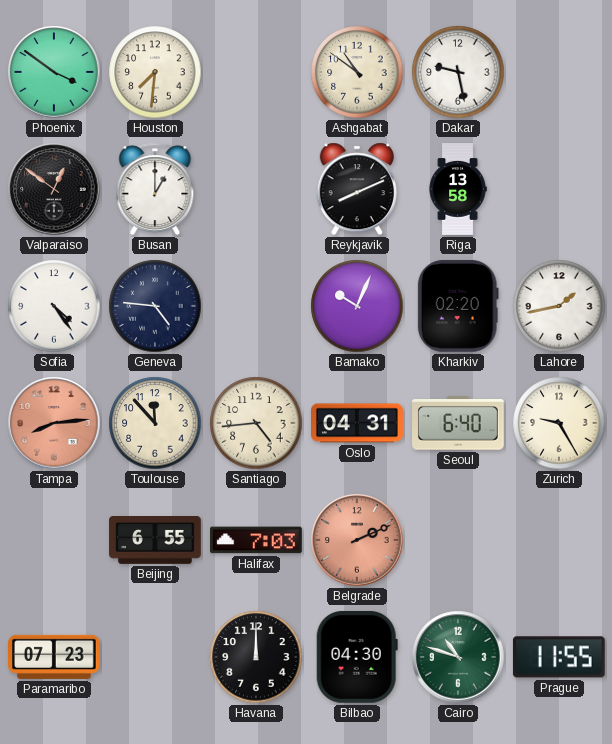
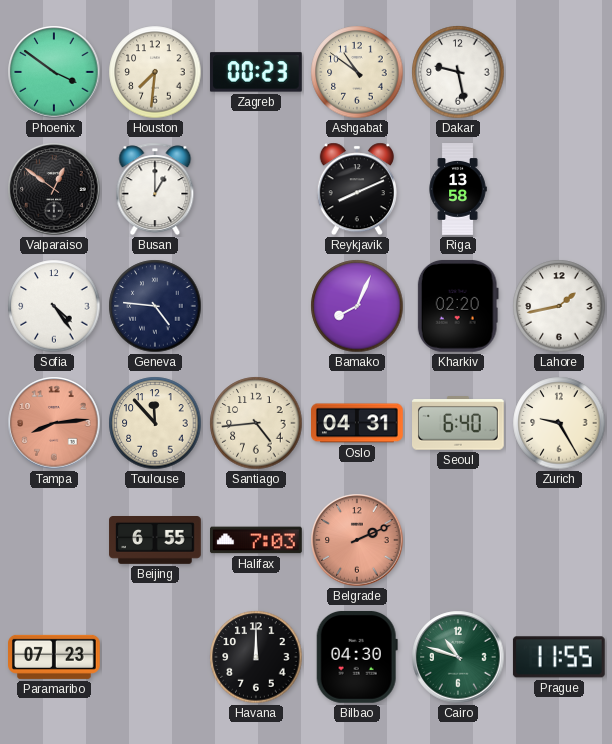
Zagreb: none -> 00:23 (256, 72)
Bamako: 10:04 -> 8:04 (357, 306)
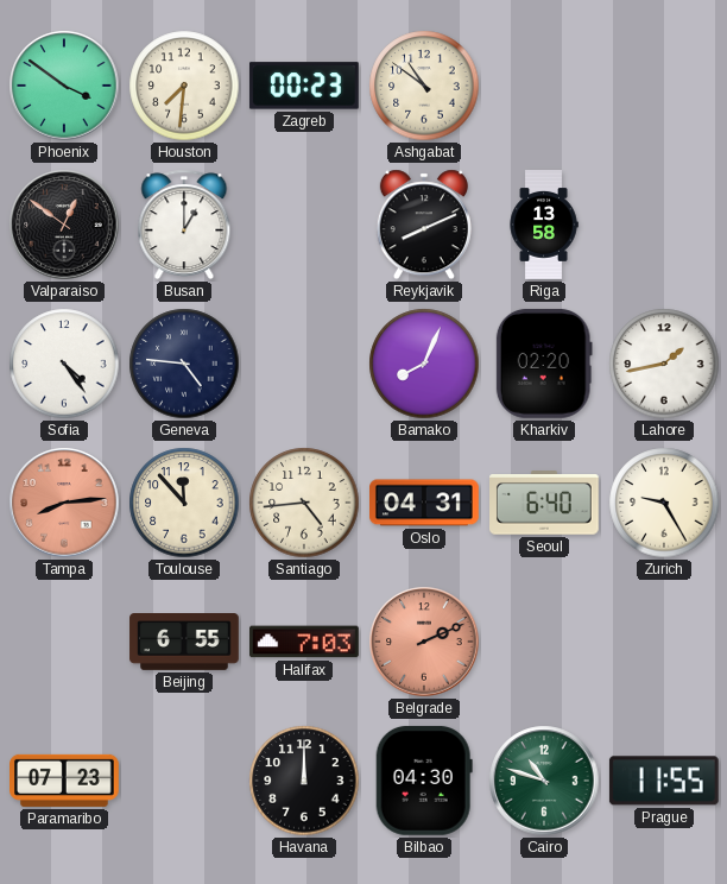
Dakar: 9:28 -> none (458, 72)
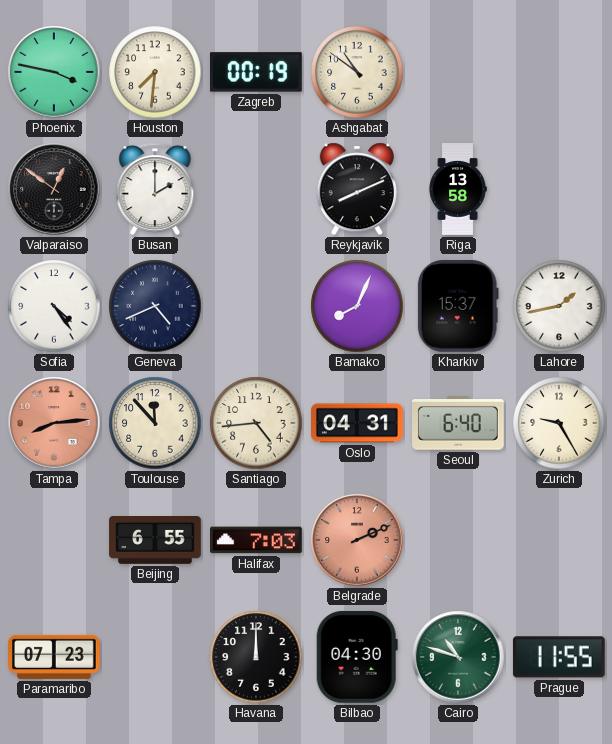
Phoenix: 3:51 -> 3:47 (54, 72)
Zagreb: 00:23 -> 00:19 (256, 72)
Busan: 1:00 -> 2:00 (155, 189)
Geneva: 4:46 -> 4:41 (155, 306)
Kharkiv: 02:20 -> 15:37 (458, 306)
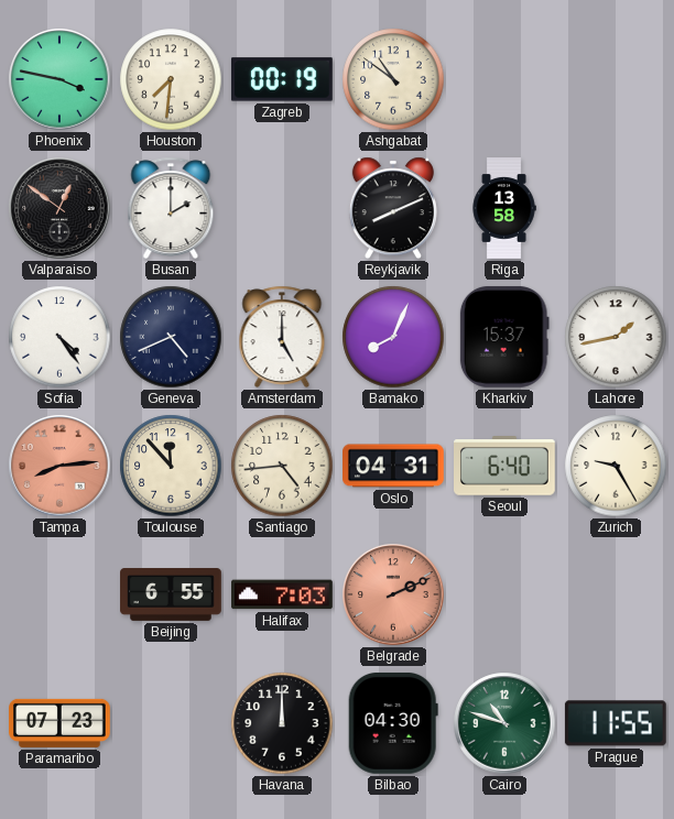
Amsterdam: none -> 5:00 (282, 337)
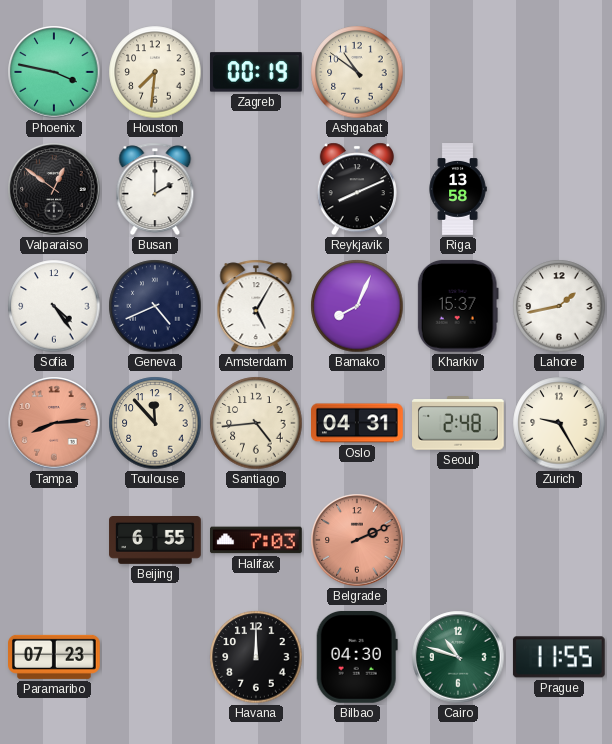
Amsterdam: 5:00 -> 5:05 (256, 306)
Seoul: 6:40 -> 2:48 (459, 423)
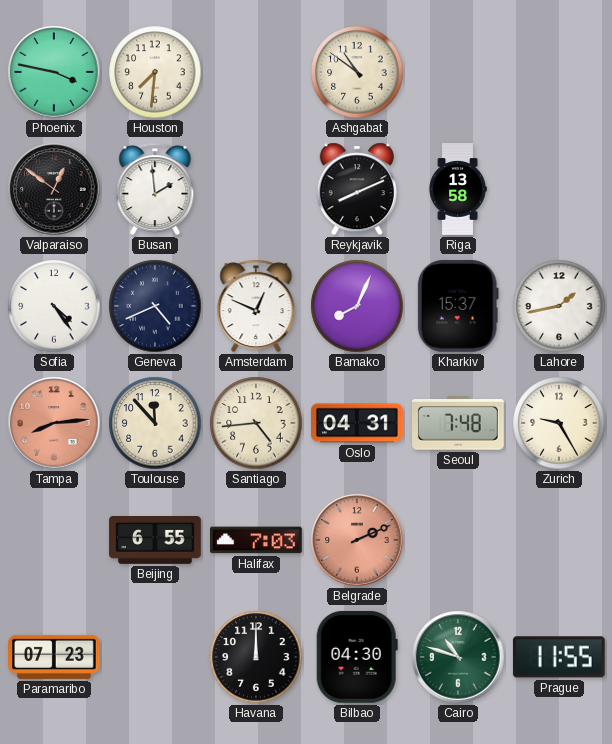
Zagreb: 00:19 -> none (256, 72)
Busan: 2:00 -> 1:59 (155, 189)
Amsterdam: 5:05 -> 12:49 (256, 306)
Seoul: 2:48 -> 7:48 (459, 423)
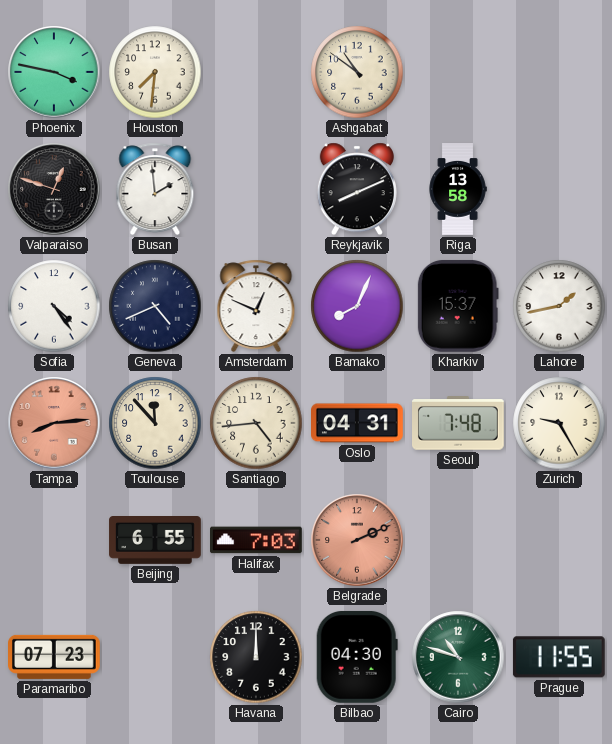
Valparaiso: 12:51 -> 12:48 (54, 189)
